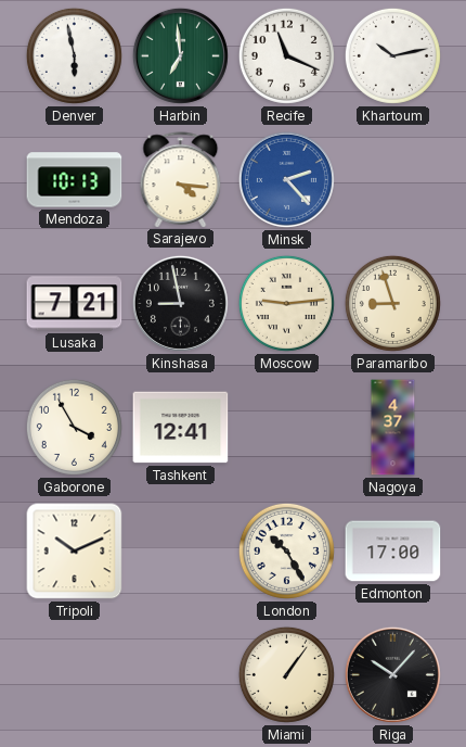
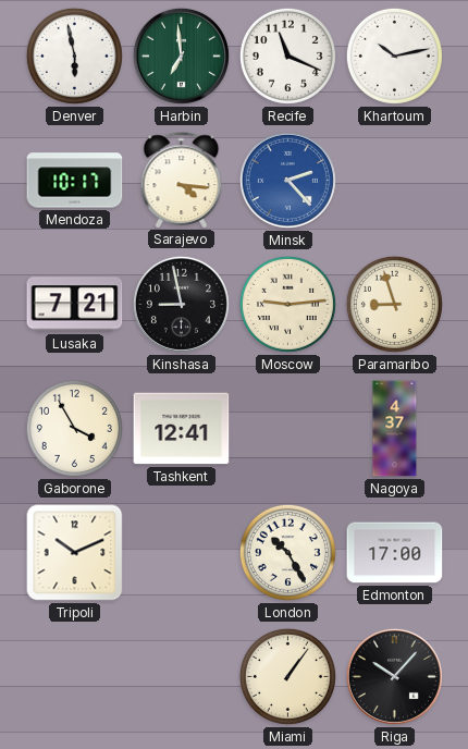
Mendoza: 10:13 -> 10:17 (75, 181)
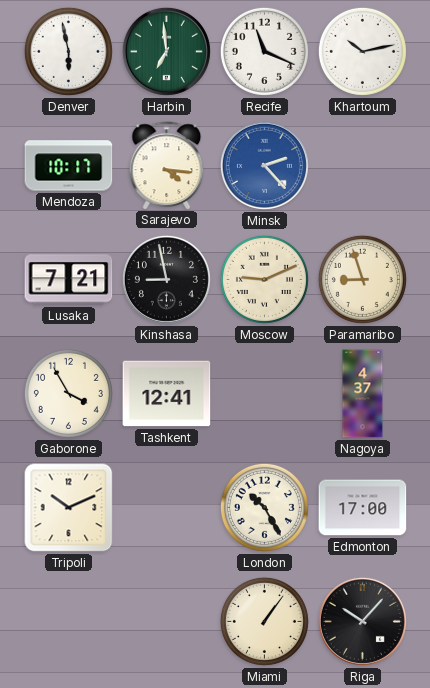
Moscow: 9:14 -> 9:11 (264, 279)
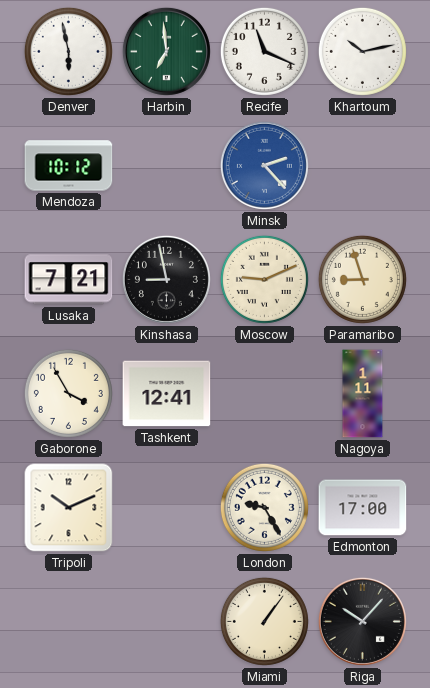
Mendoza: 10:17 -> 10:12 (69, 166)
Sarajevo: 4:16 -> none (167, 165)
Nagoya: 4:37 -> 1:11 (363, 394)
London: 10:25 -> 9:25 (264, 507)
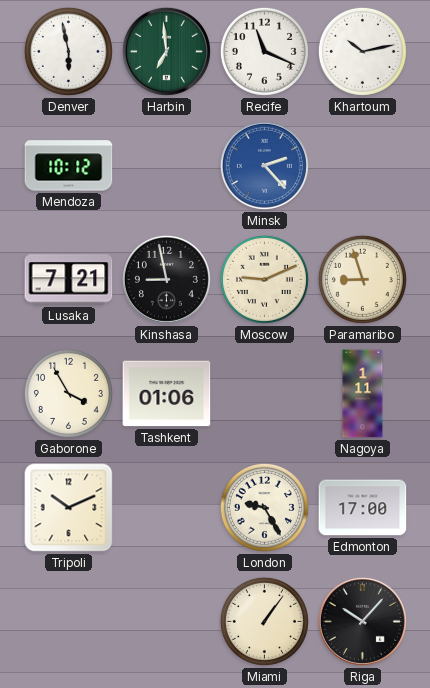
Tashkent: 12:41 -> 01:06 (167, 394)
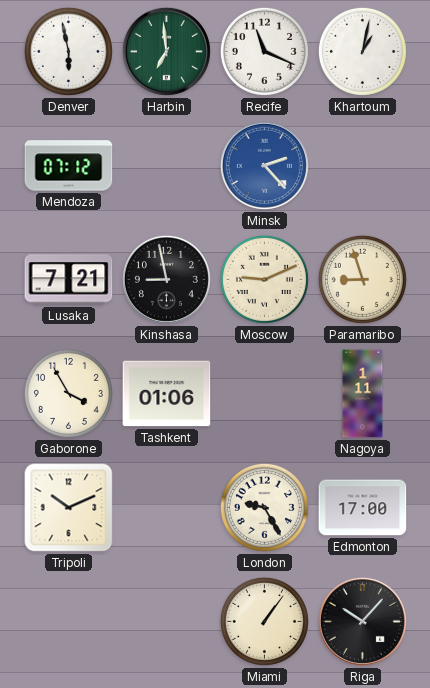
Khartoum: 10:13 -> 1:02 (362, 51)
Mendoza: 10:12 -> 07:12 (69, 166)
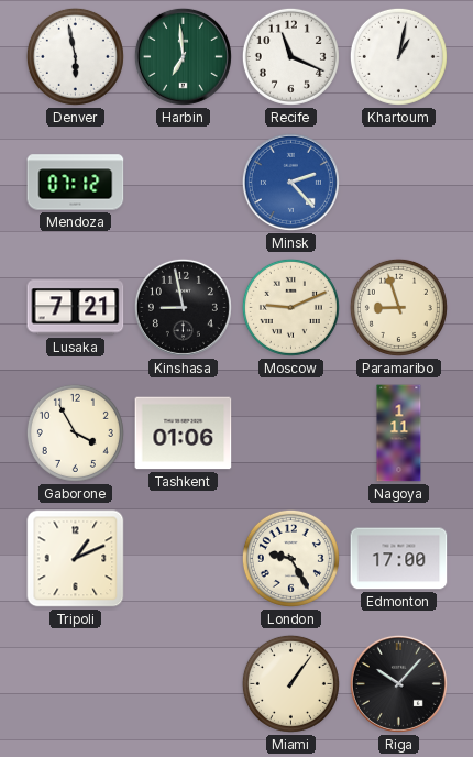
Tripoli: 10:11 -> 1:11 (76, 559)
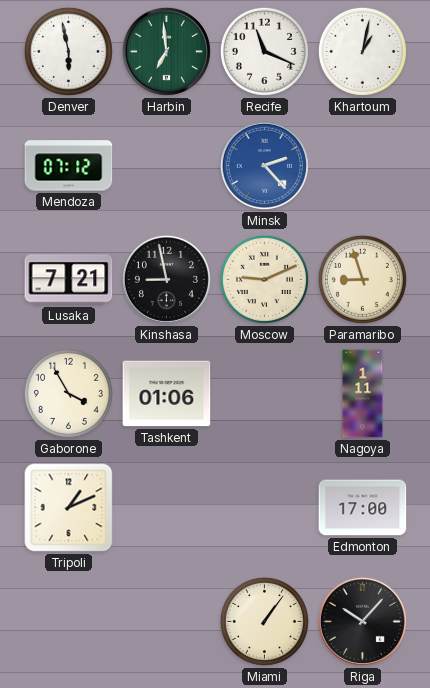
London: 9:25 -> none (290, 558)
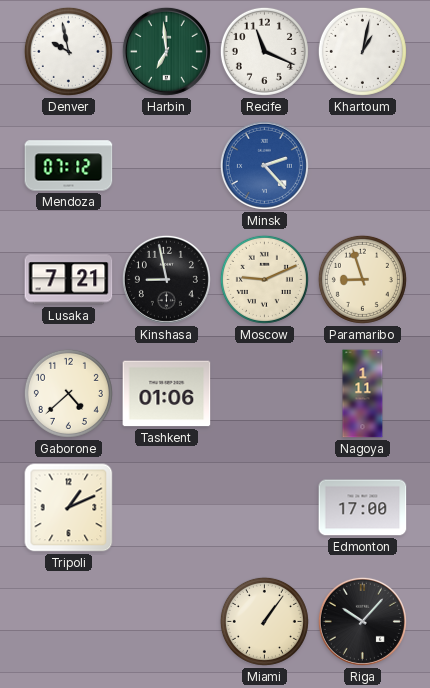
Denver: 5:58 -> 9:58 (68, 51)
Gaborone: 3:55 -> 4:38 (68, 393)
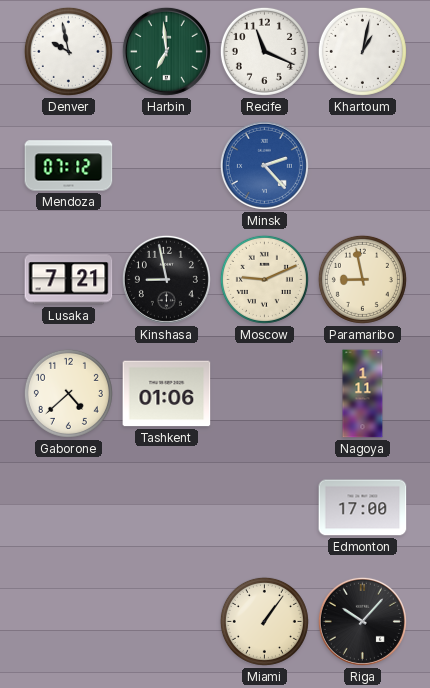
Paramaribo: 8:57 -> 8:58 (362, 279)
Tripoli: 1:11 -> none (69, 508)
